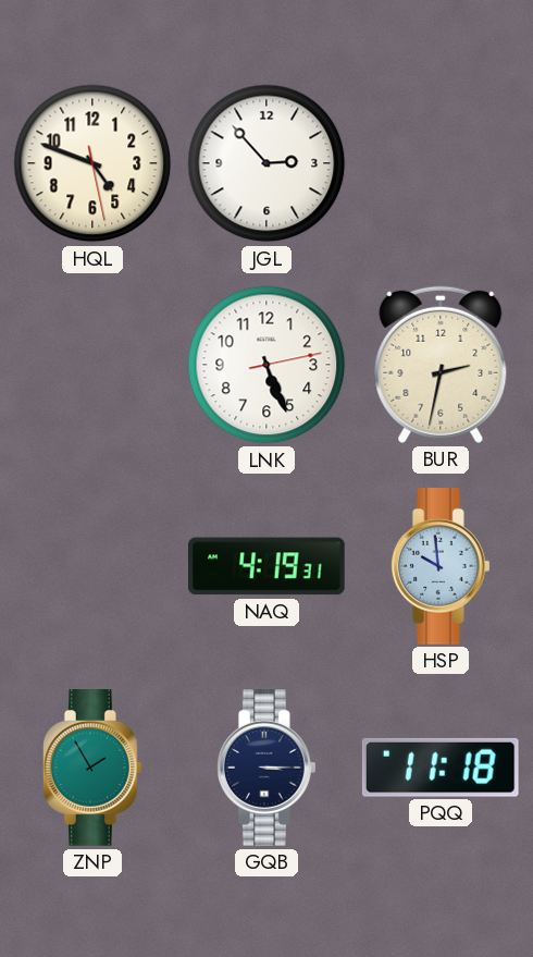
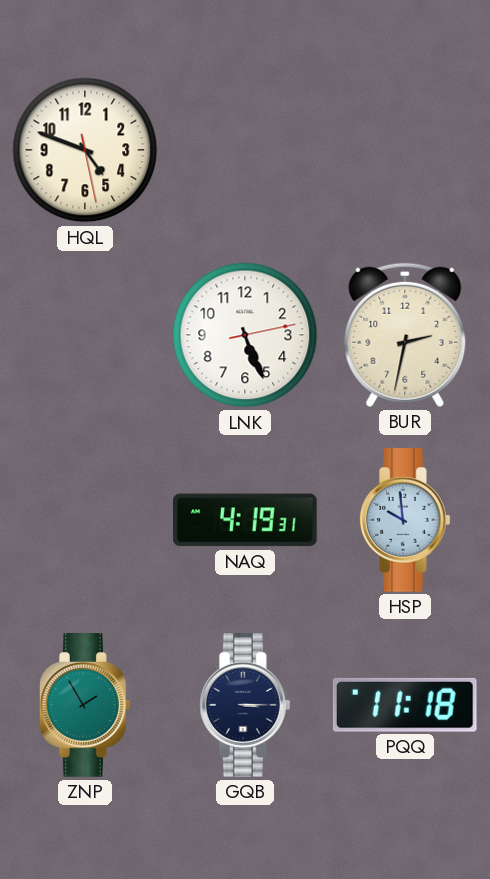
JGL: 2:53 -> none (266, 163)
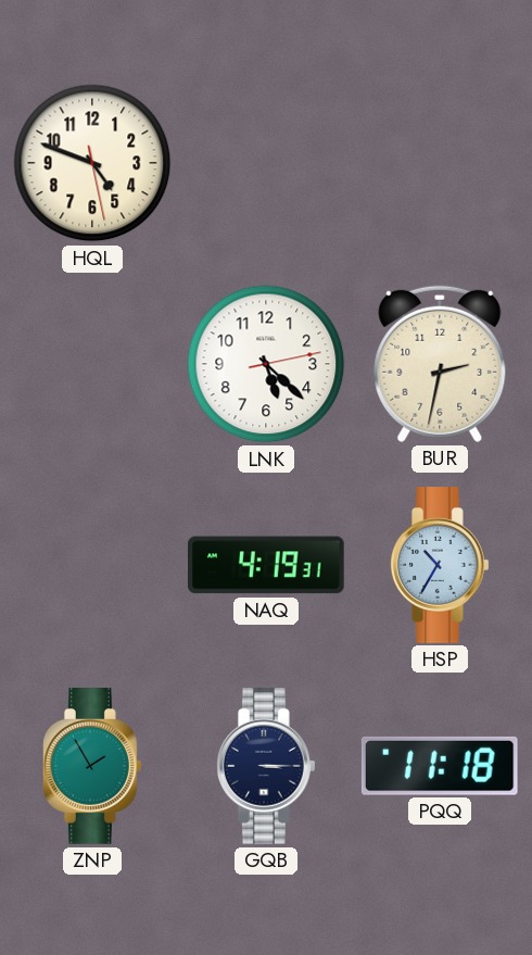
LNK: 5:26 -> 5:22 (266, 364)
HSP: 9:59 -> 10:35 (441, 566)
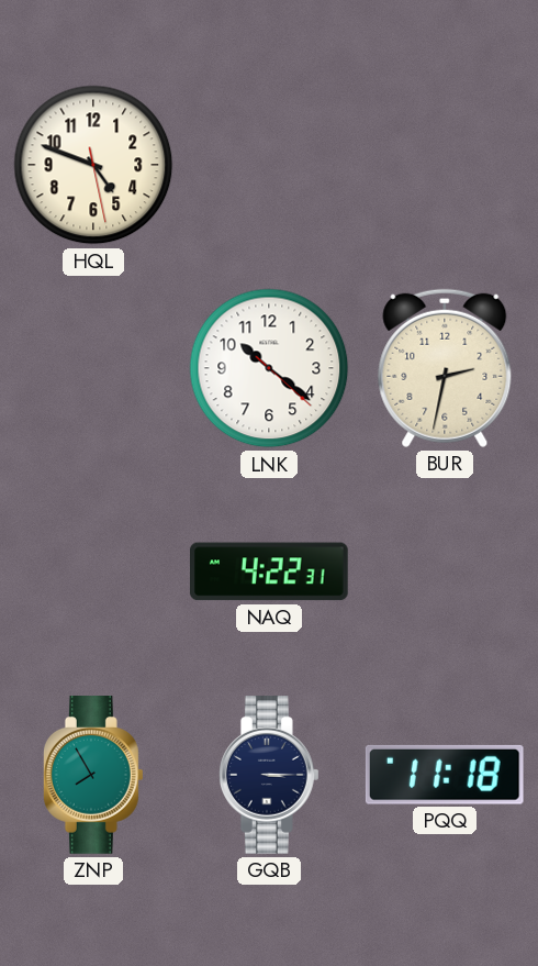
LNK: 5:22 -> 10:21 (269, 368)
NAQ: 4:19 -> 4:22 (270, 571)
HSP: 10:35 -> none (441, 566)
ZNP: 1:55 -> 7:55 (94, 776)
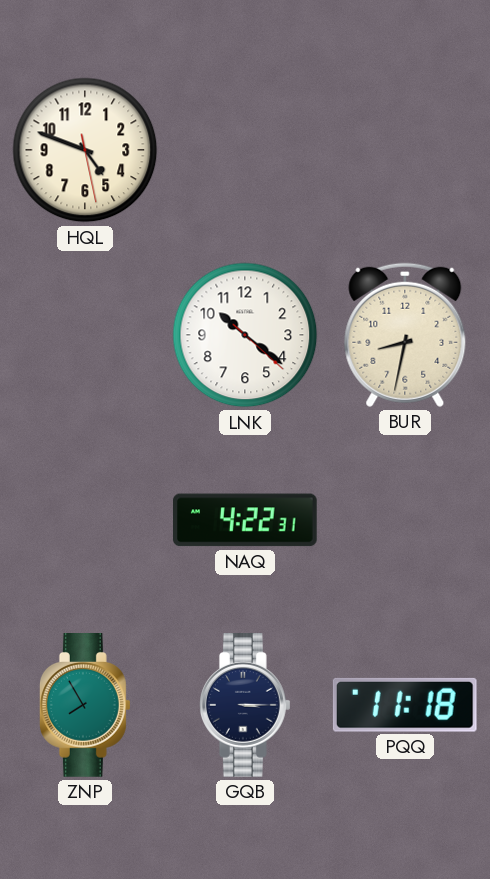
BUR: 2:32 -> 8:32 (405, 335)
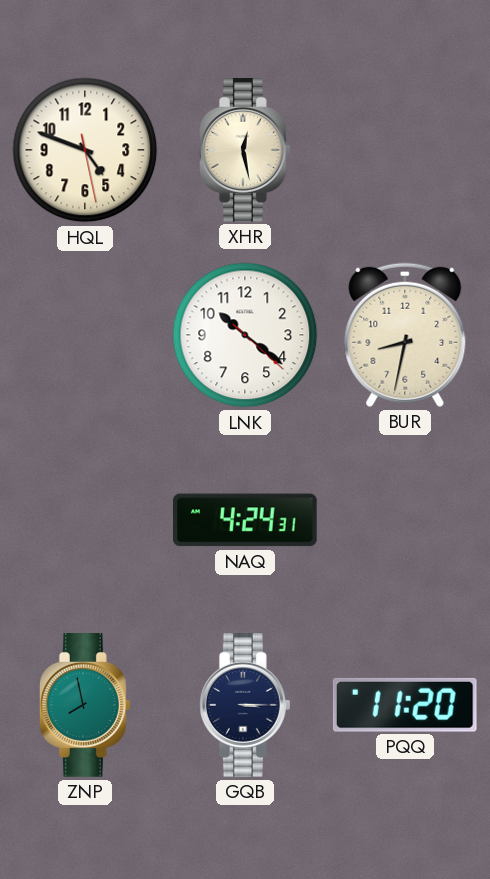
XHR: none -> 12:28 (246, 151)
NAQ: 4:22 -> 4:24 (246, 520)
ZNP: 7:55 -> 7:58 (86, 706)
PQQ: 11:18 -> 11:20 (405, 705)
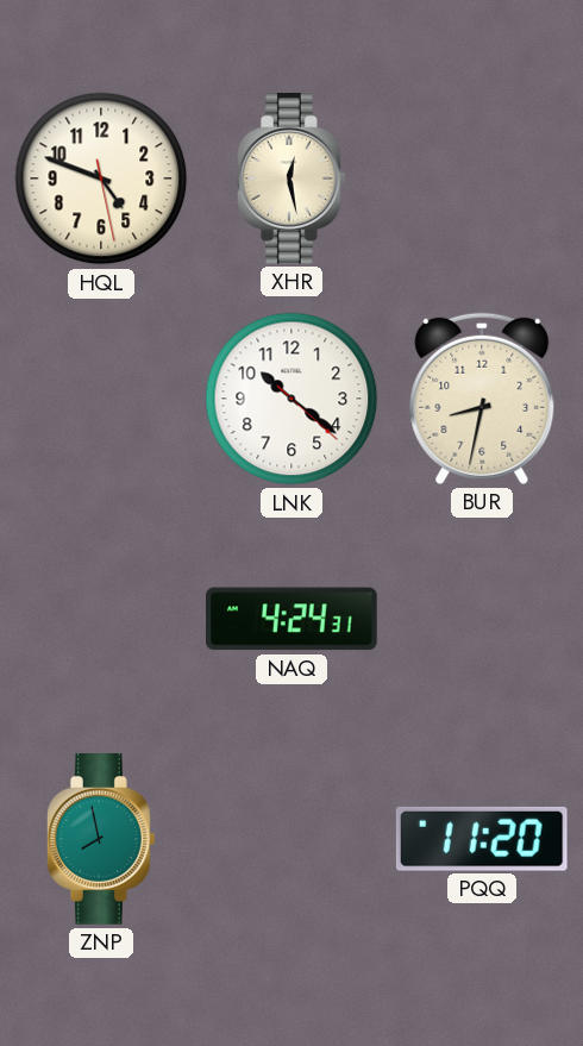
GQB: 3:15 -> none (246, 706)
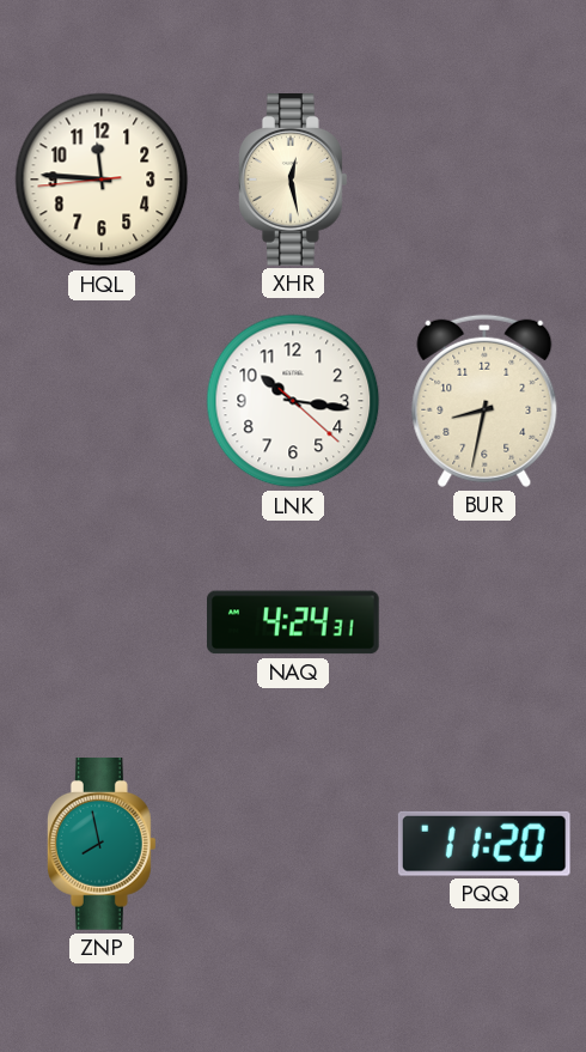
HQL: 4:48 -> 11:45 (102, 180)
LNK: 10:21 -> 10:16 (293, 401)
